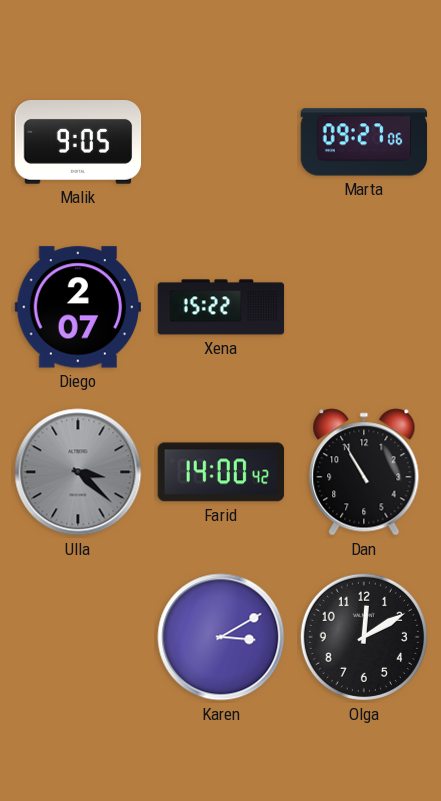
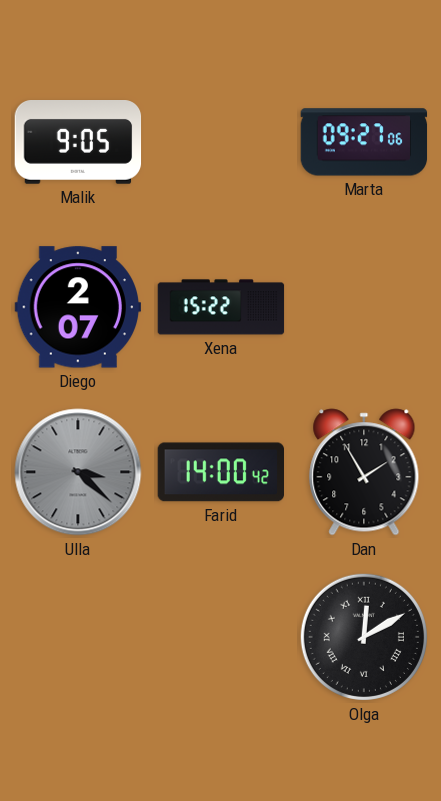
Dan: 10:55 -> 1:55 (364, 472)
Karen: 3:10 -> none (221, 637)
Olga numerals: Arabic -> Roman (364, 637)
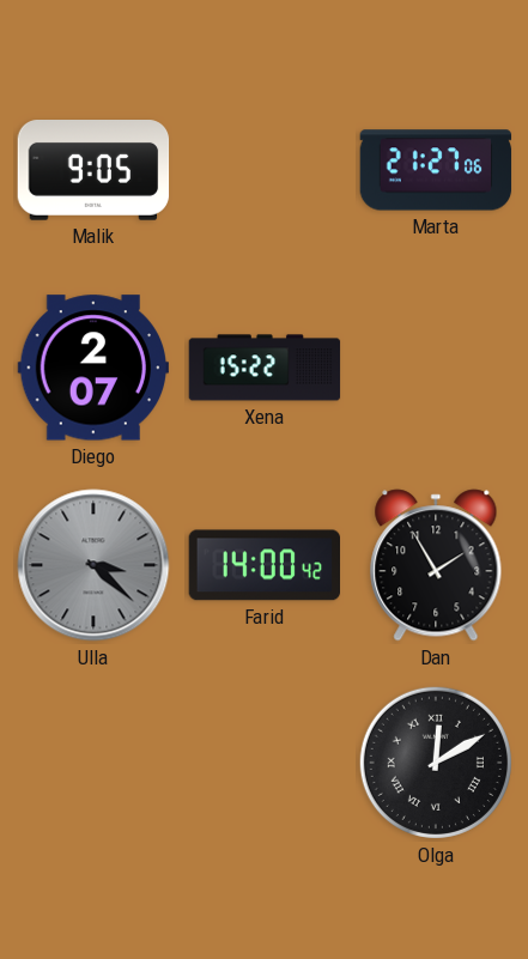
Marta: 09:27 -> 21:27 (436, 170)
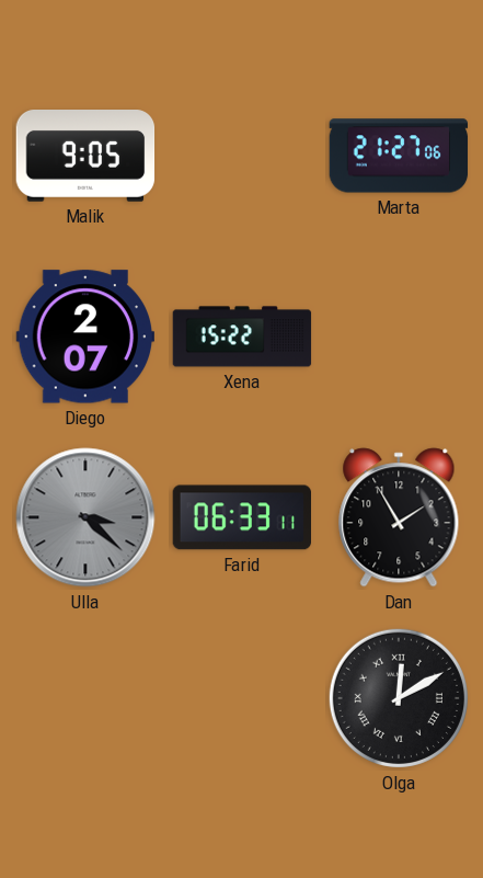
Farid: 14:00 -> 06:33 (241, 517)
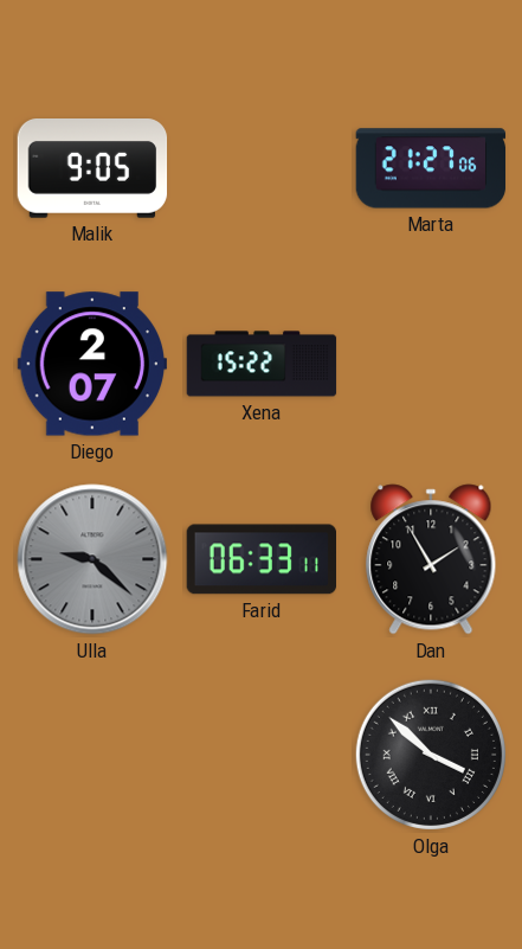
Ulla: 3:22 -> 9:22 (92, 559)
Olga: 12:10 -> 3:52 (431, 755)
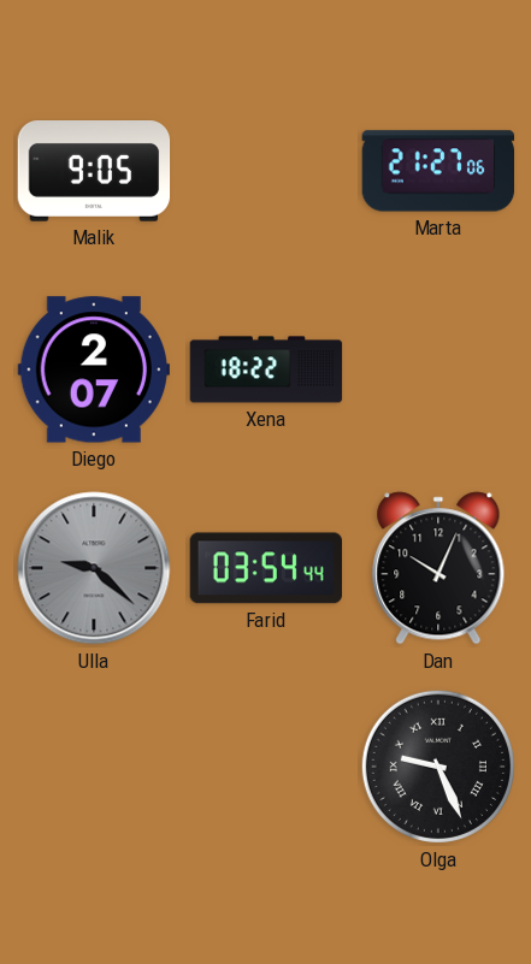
Xena: 15:22 -> 18:22 (266, 369)
Farid: 06:33 -> 03:54 (265, 568)
Dan: 1:55 -> 10:04 (438, 568)
Olga: 3:52 -> 9:26 (438, 767)
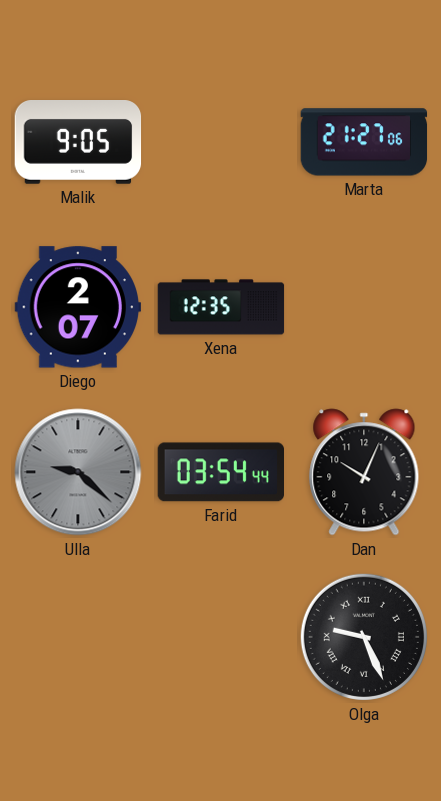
Xena: 18:22 -> 12:35 (221, 307)
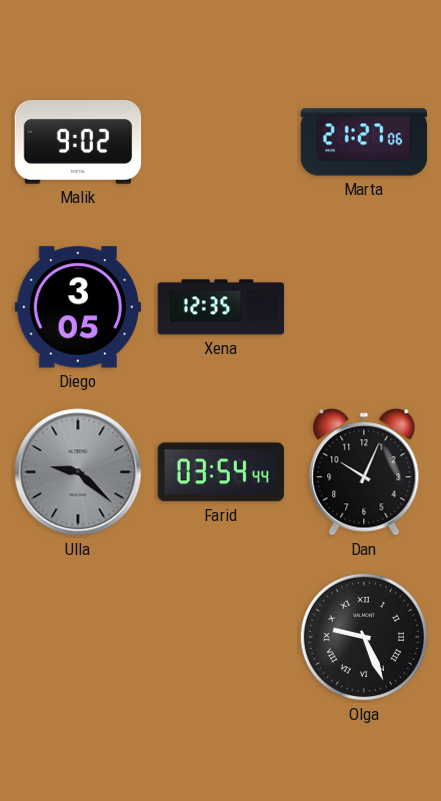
Malik: 9:05 -> 9:02 (78, 142)
Diego: 2:07 -> 3:05 (78, 307)
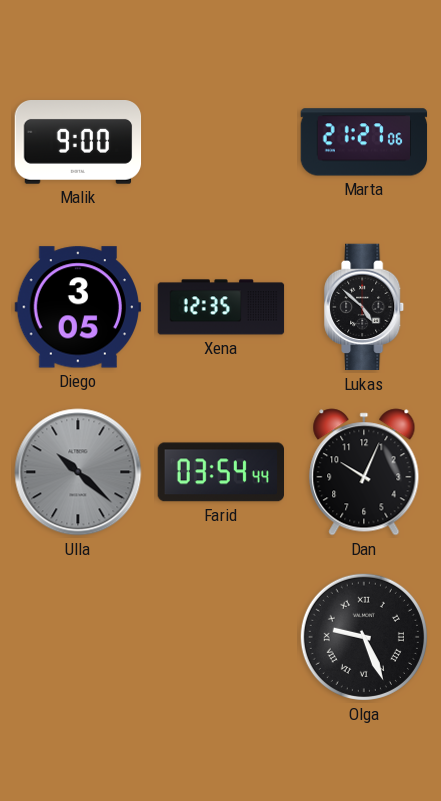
Malik: 9:02 -> 9:00 (78, 142)
Lukas: none -> 4:52 (365, 307)
Ulla: 9:22 -> 10:22 (78, 472)
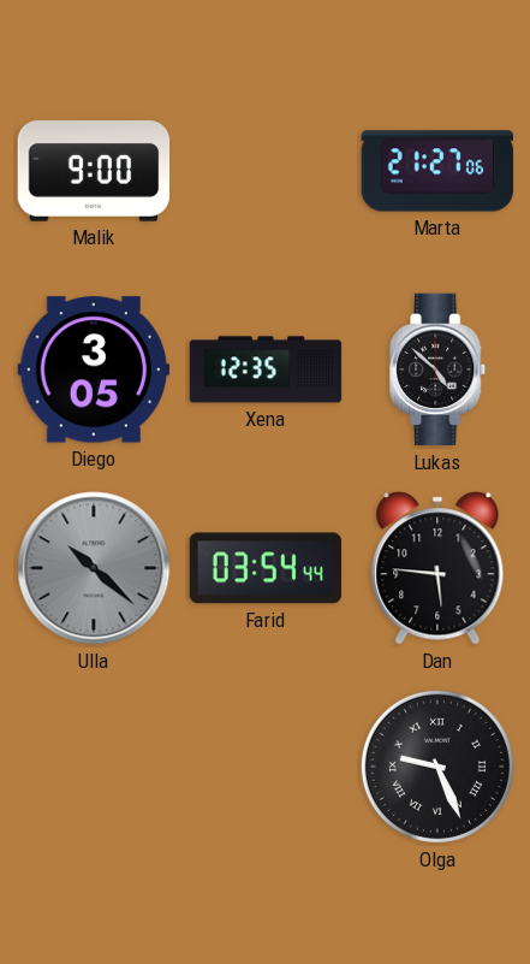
Dan: 10:04 -> 5:46 (437, 568)
